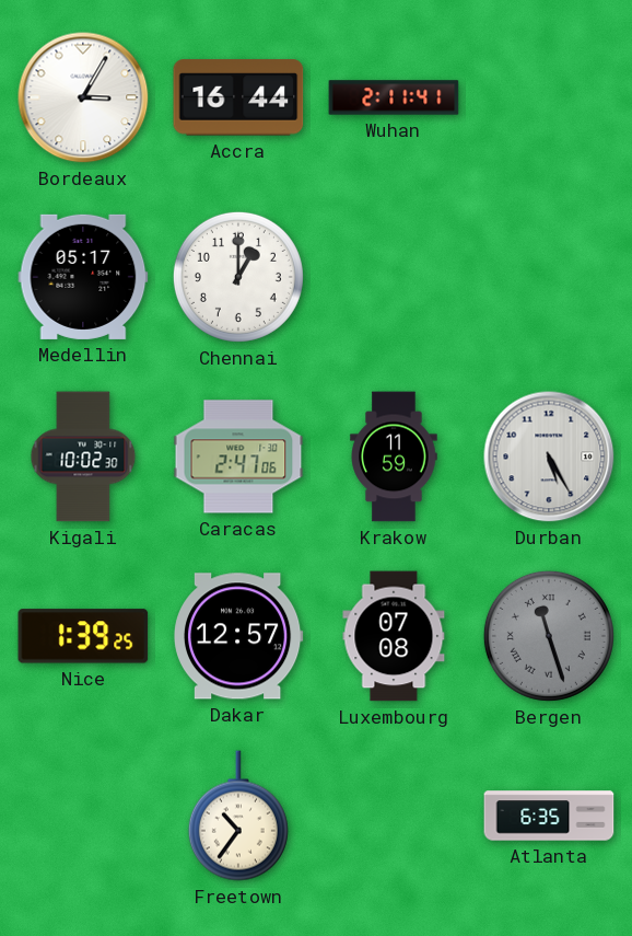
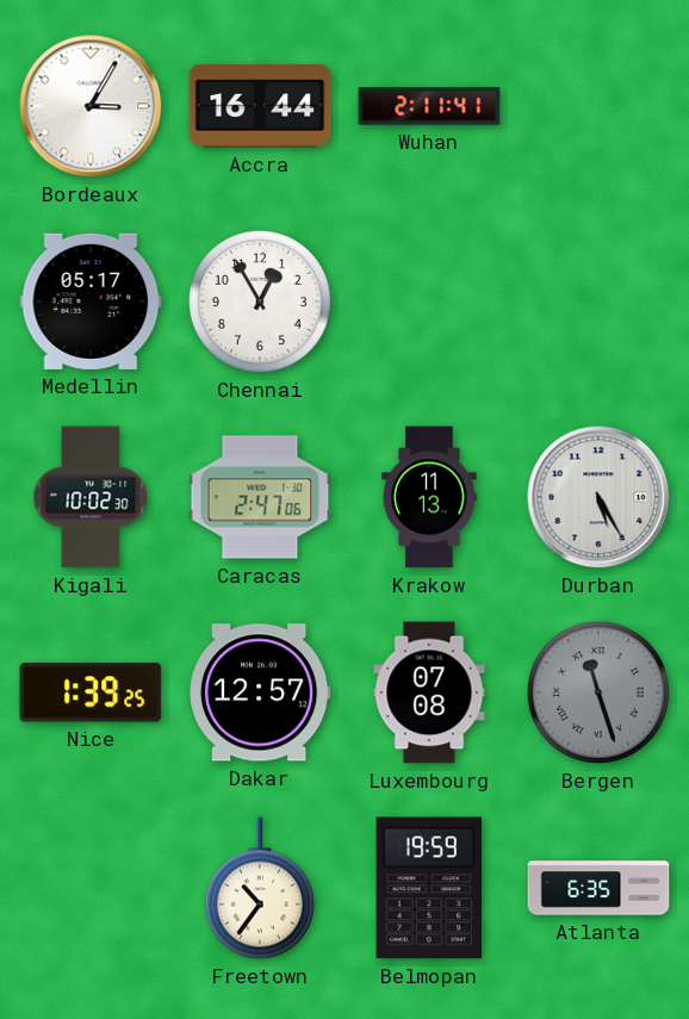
Chennai: 1:00 -> 12:55 (260, 302)
Krakow: 11:59 -> 11:13 (429, 497)
Belmopan: none -> 19:59 (429, 888)
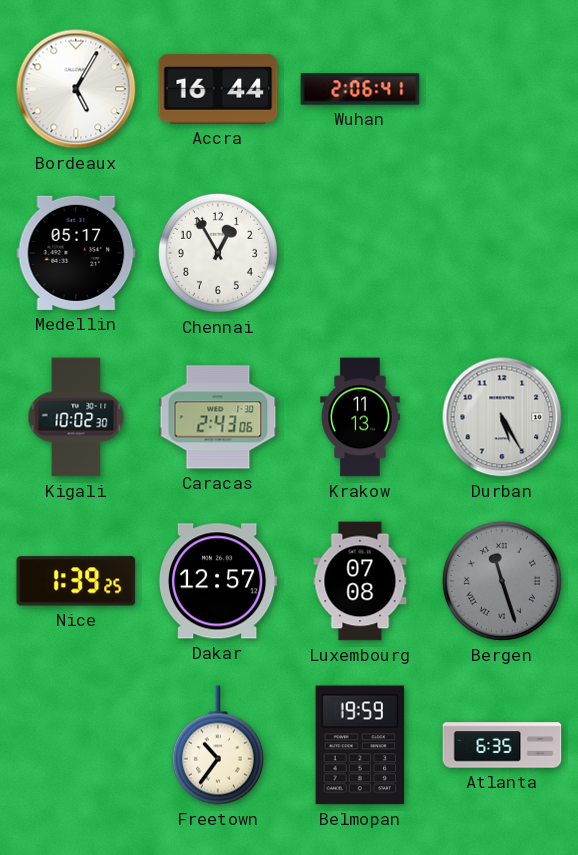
Bordeaux: 3:05 -> 5:05 (76, 89)
Wuhan: 2:11 -> 2:06 (360, 89)
Caracas: 2:47 -> 2:43 (218, 417)
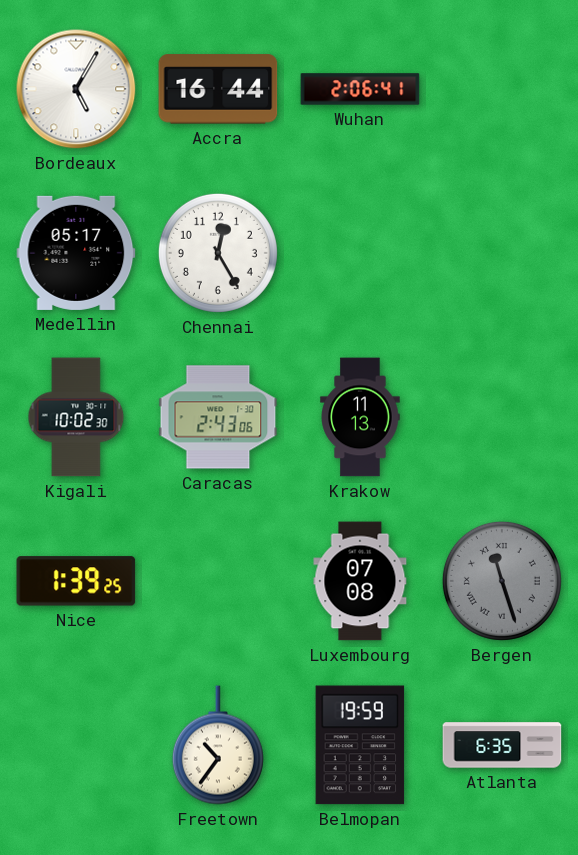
Chennai: 12:55 -> 12:25 (218, 253)
Durban: 5:25 -> none (502, 417)
Dakar: 12:57 -> none (218, 581)
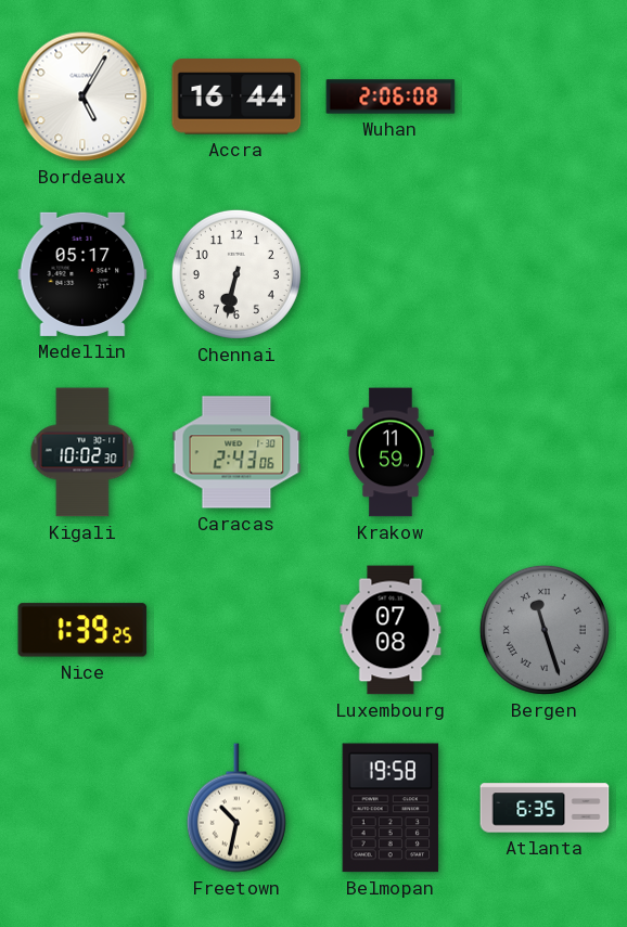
Wuhan: 2:06:41 -> 2:06:08 (391, 96)
Chennai: 12:25 -> 6:32 (236, 274)
Krakow: 11:13 -> 11:59 (391, 452)
Freetown: 10:36 -> 10:32 (236, 808)
Belmopan: 19:59 -> 19:58 (391, 808)
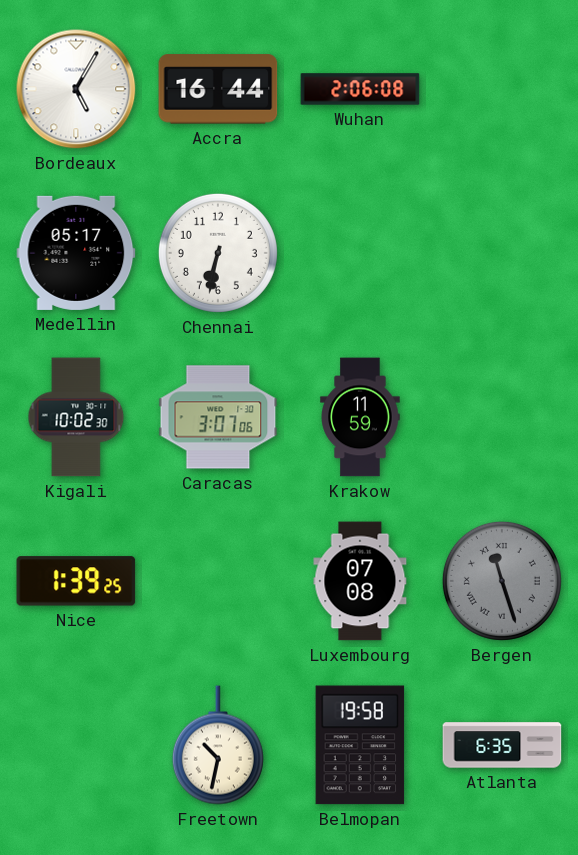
Caracas: 2:43 -> 3:07 (218, 417)
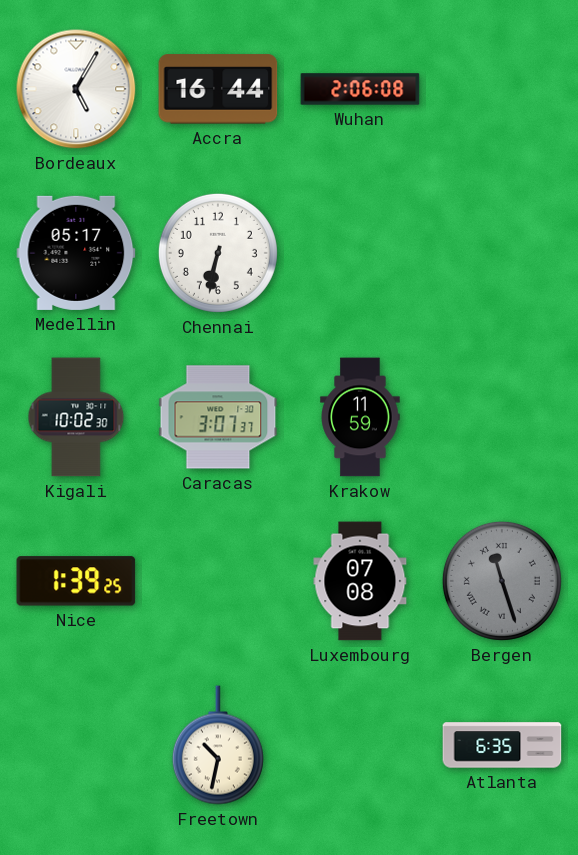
Caracas: 3:07:06 -> 3:07:37 (218, 417)
Belmopan: 19:58 -> none (360, 745)
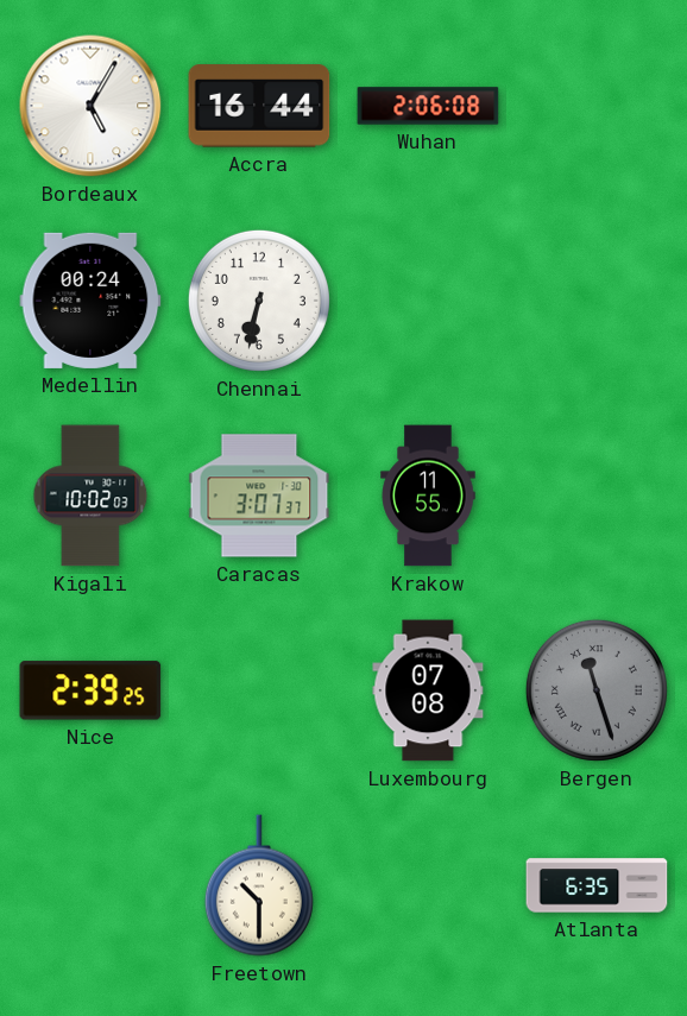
Medellin: 05:17 -> 00:24 (90, 301)
Kigali: 10:02:30 -> 10:02:03 (90, 496)
Krakow: 11:59 -> 11:55 (428, 496)
Nice: 1:39 -> 2:39 (90, 690)
Freetown: 10:32 -> 10:30 (259, 885)
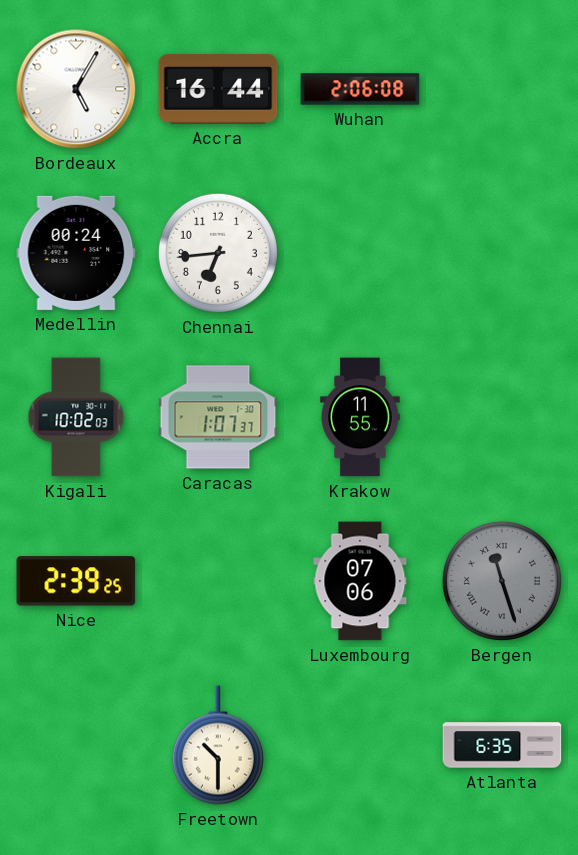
Chennai: 6:32 -> 6:44 (218, 253)
Caracas: 3:07 -> 1:07 (218, 417)
Luxembourg: 07:08 -> 07:06 (360, 581)
